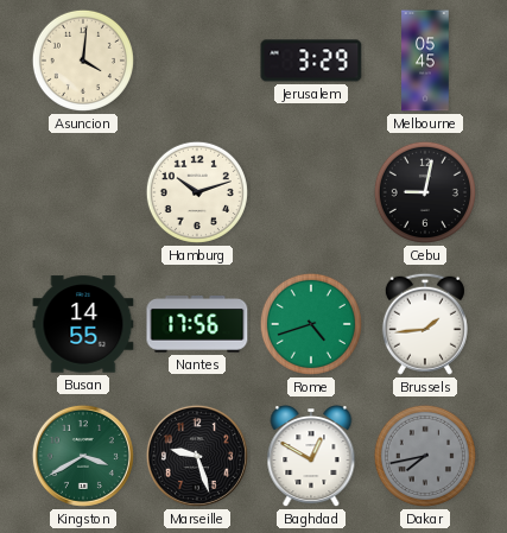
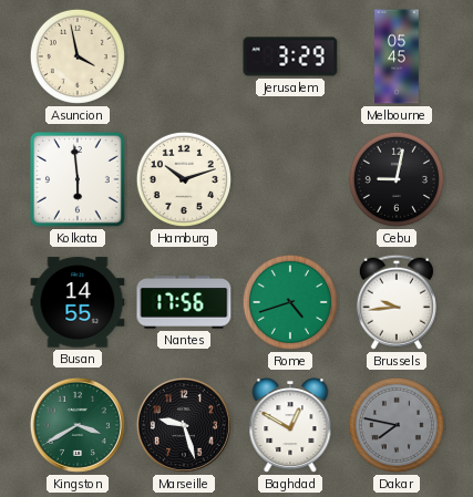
Asuncion: 4:01 -> 3:58 (78, 56)
Kolkata: none -> 5:59 (79, 180)
Brussels: 1:44 -> 9:44 (397, 302)
Dakar: 7:43 -> 7:47 (397, 425)
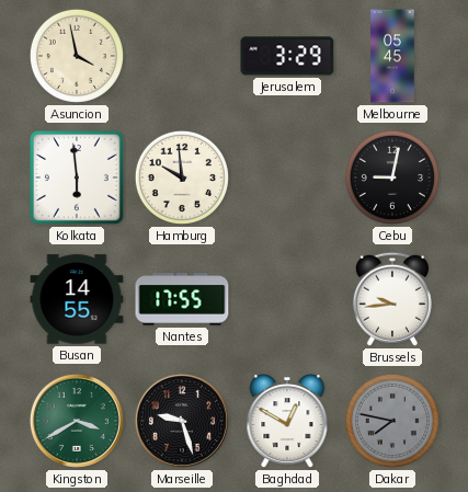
Hamburg: 10:12 -> 9:59 (182, 178)
Nantes: 17:56 -> 17:55 (182, 300)
Rome: 4:42 -> none (290, 302)
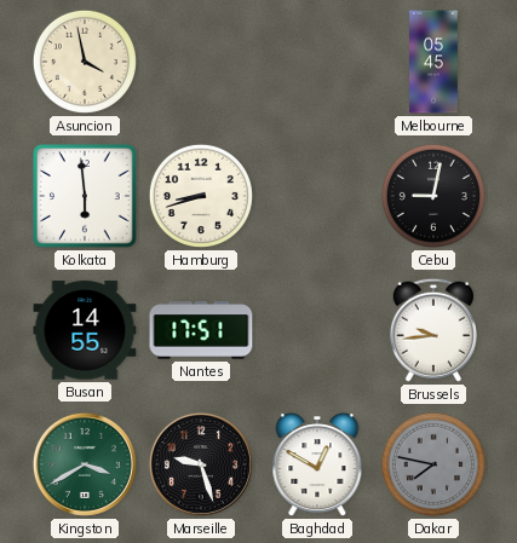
Jerusalem: 3:29 -> none (287, 56)
Hamburg: 9:59 -> 8:42 (201, 196)
Nantes: 17:55 -> 17:51 (201, 331)
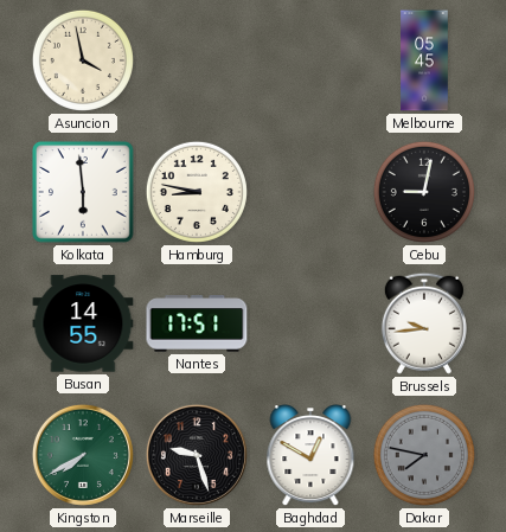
Hamburg: 8:42 -> 8:47 (197, 192)
Kingston: 3:40 -> 7:40 (83, 455)
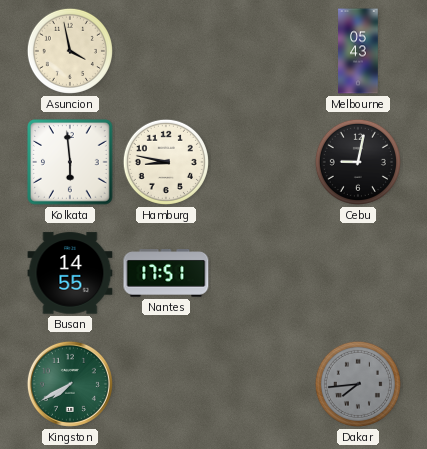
Melbourne: 05:45 -> 05:43 (358, 51)
Brussels: 9:44 -> none (424, 323)
Marseille: 9:27 -> none (197, 455)
Baghdad: 12:50 -> none (310, 456)
Dakar: 7:47 -> 7:44 (358, 384)
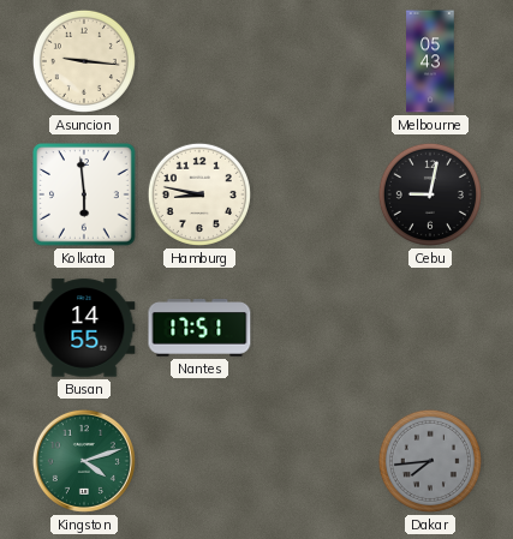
Asuncion: 3:58 -> 9:16 (84, 61)
Kingston: 7:40 -> 4:12 (84, 461)
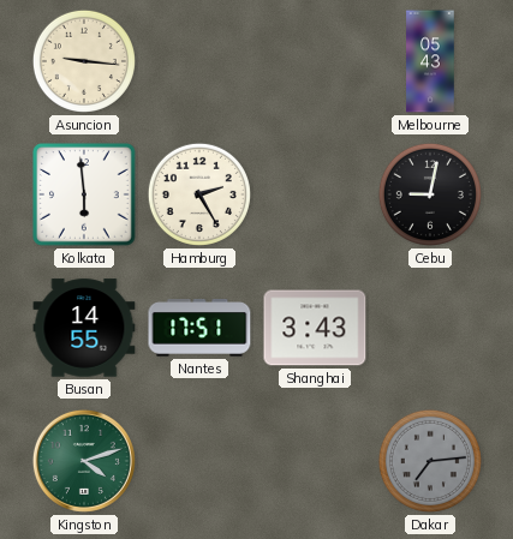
Hamburg: 8:47 -> 2:25 (199, 194)
Shanghai: none -> 3:43 (315, 328)
Dakar: 7:44 -> 7:14 (430, 461)
